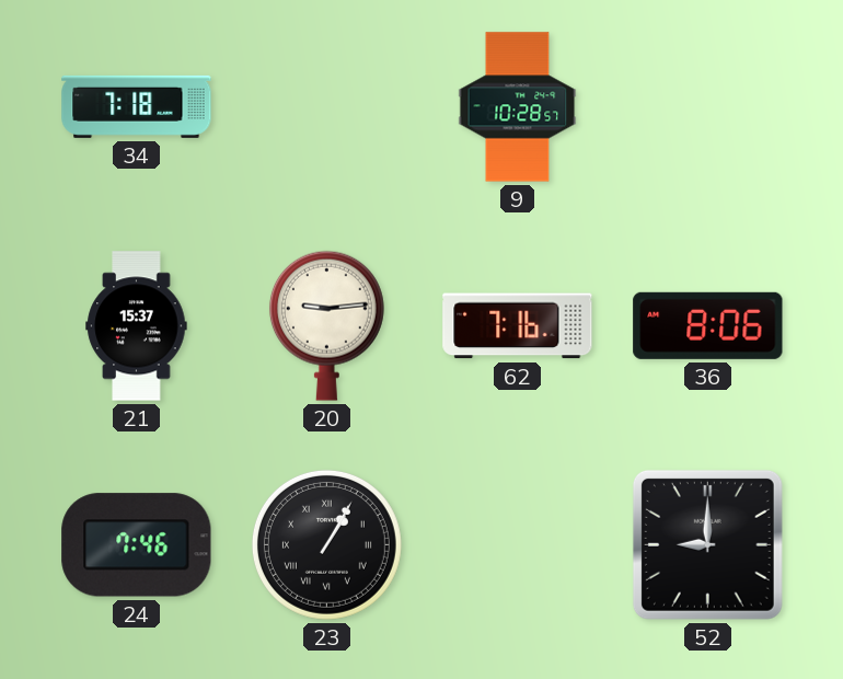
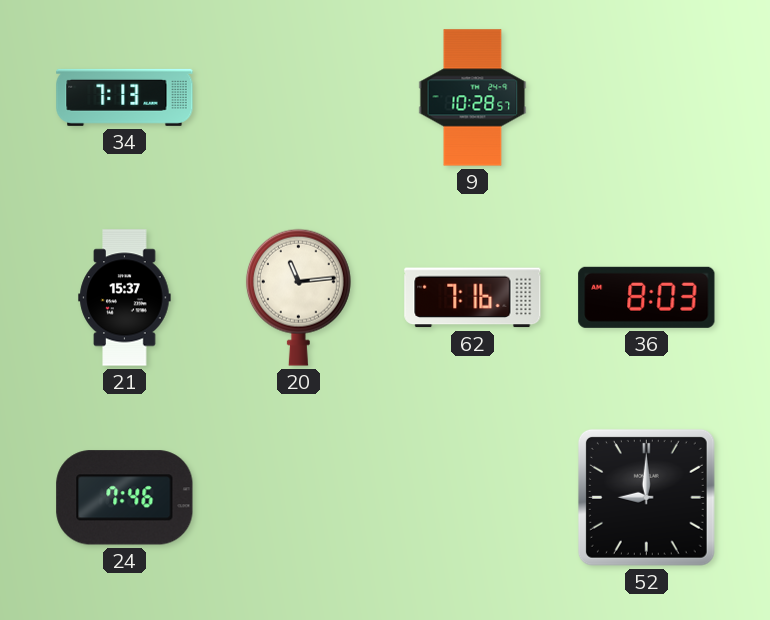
34: 7:18 -> 7:13 (125, 97)
20: 9:14 -> 11:14 (298, 297)
36: 8:06 -> 8:03 (647, 297)
23: 1:05 -> none (326, 544)
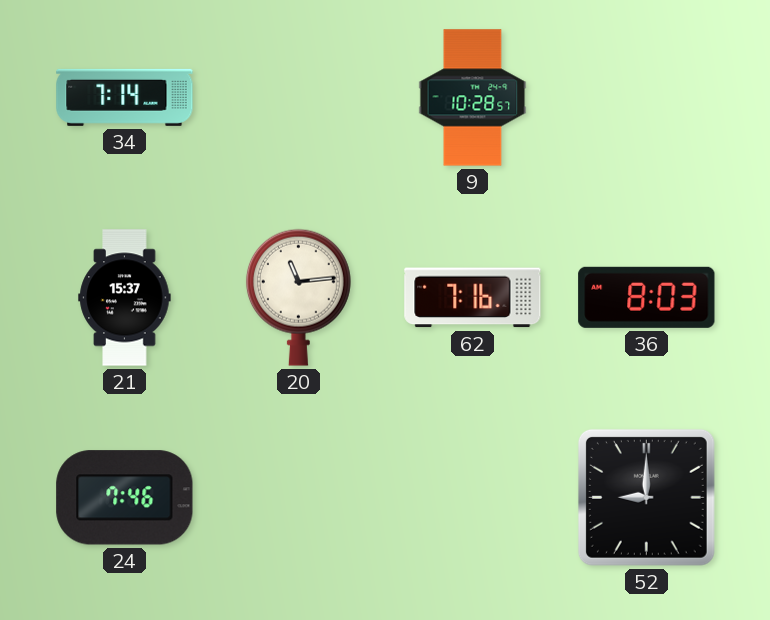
34: 7:13 -> 7:14 (125, 97)
